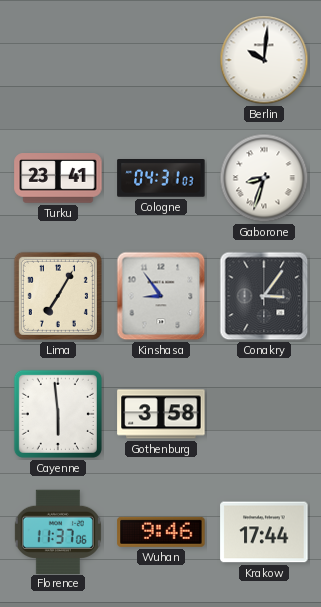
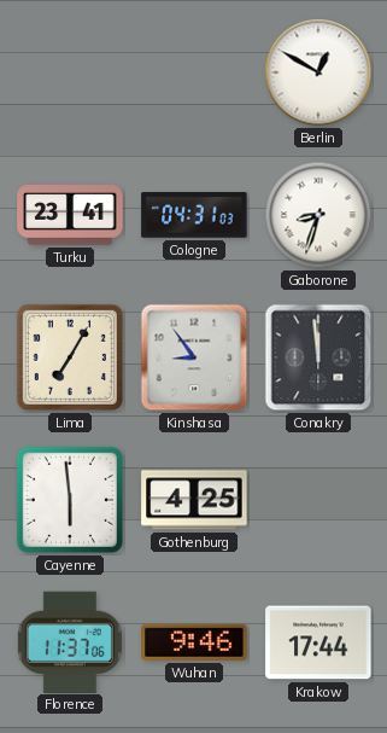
Berlin: 10:01 -> 12:50 (318, 72)
Conakry: 3:06 -> 11:59 (318, 357)
Gothenburg: 3:58 -> 4:25 (194, 500)
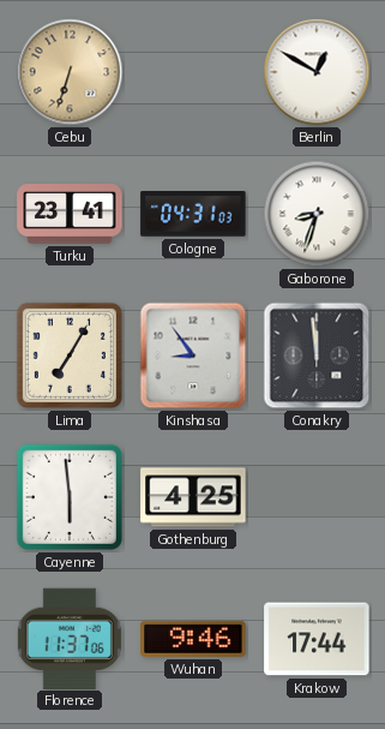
Cebu: none -> 6:33 (70, 72)
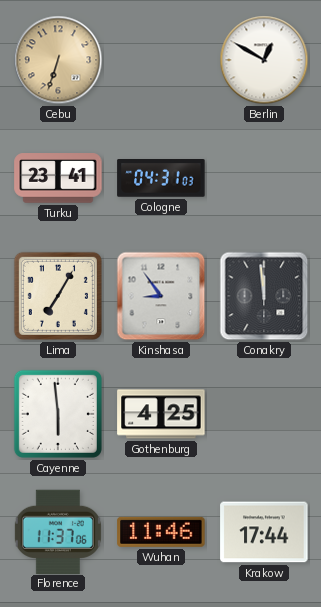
Gaborone: 8:33 -> none (317, 214)
Wuhan: 9:46 -> 11:46 (161, 532)
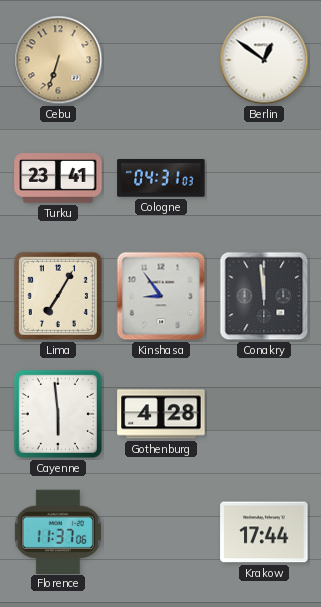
Berlin: 12:50 -> 12:51 (264, 60)
Gothenburg: 4:25 -> 4:28 (161, 414)
Wuhan: 11:46 -> none (161, 532)
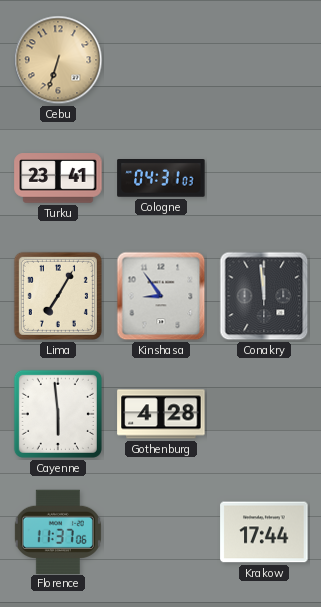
Berlin: 12:51 -> none (264, 60)
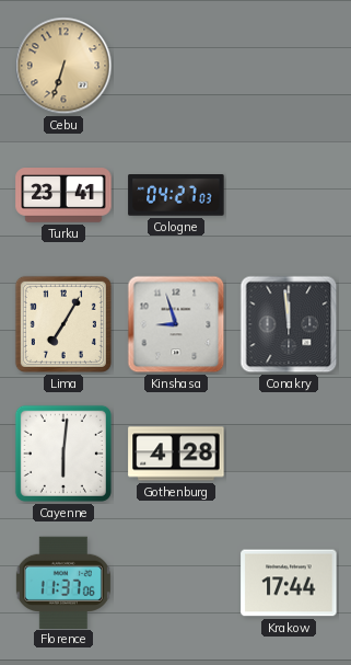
Cologne: 04:31 -> 04:27 (176, 196)
Kinshasa: 8:54 -> 8:57 (176, 324)
Cayenne: 5:59 -> 6:01 (63, 454)
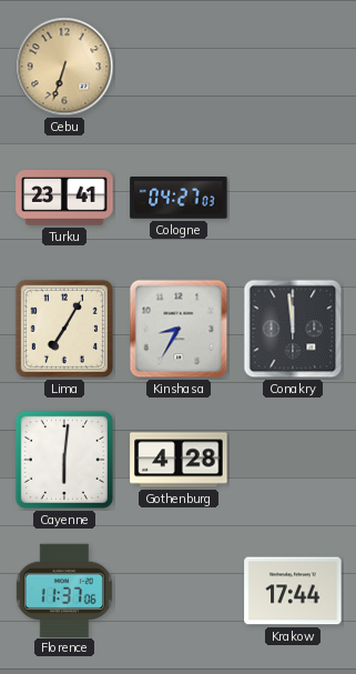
Kinshasa: 8:57 -> 8:35 (179, 329)
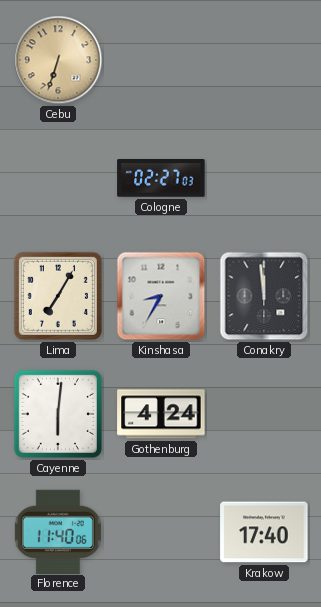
Turku: 23:41 -> none (64, 198)
Cologne: 04:27 -> 02:27 (161, 179)
Gothenburg: 4:28 -> 4:24 (161, 414)
Florence: 11:37 -> 11:40 (58, 531)
Krakow: 17:44 -> 17:40 (264, 532)
